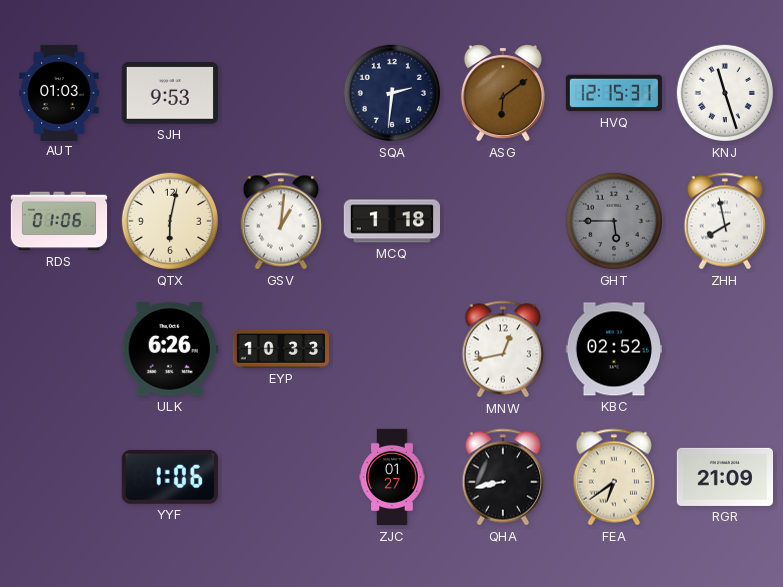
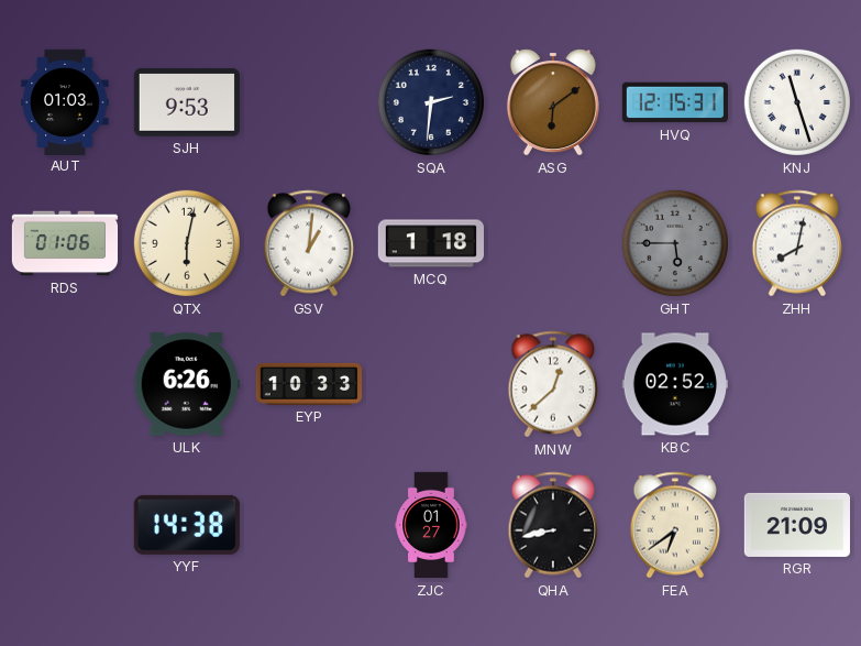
ZHH: 7:58 -> 8:02 (797, 243)
MNW: 12:43 -> 12:38 (553, 384)
YYF: 1:06 -> 14:38 (187, 525)
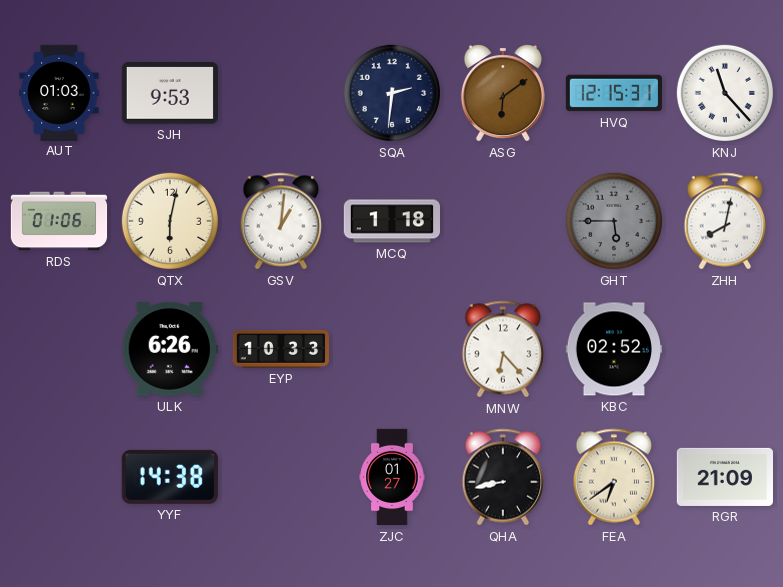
KNJ: 11:27 -> 11:23 (725, 93)
MNW: 12:38 -> 6:23 (503, 349)
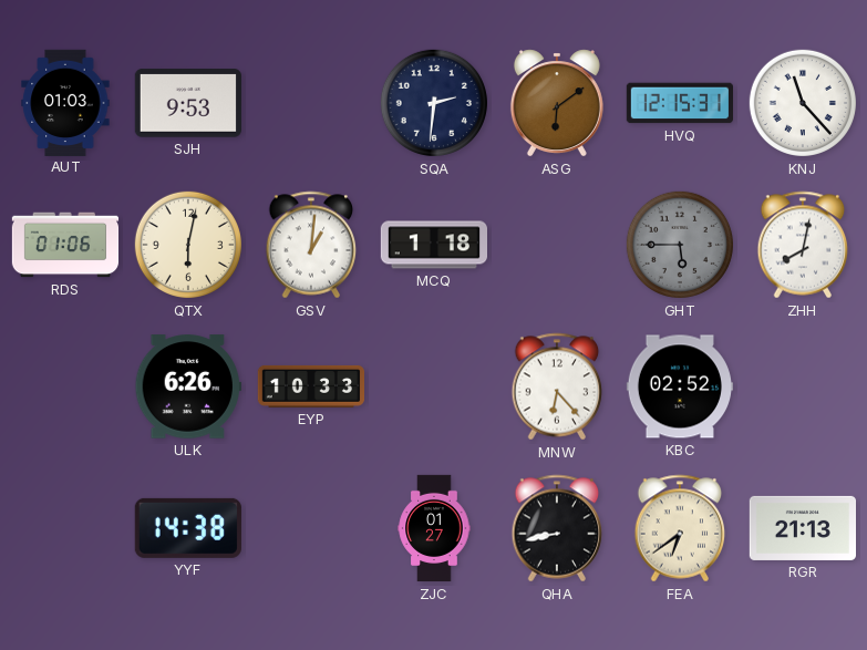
RGR: 21:09 -> 21:13 (802, 528)
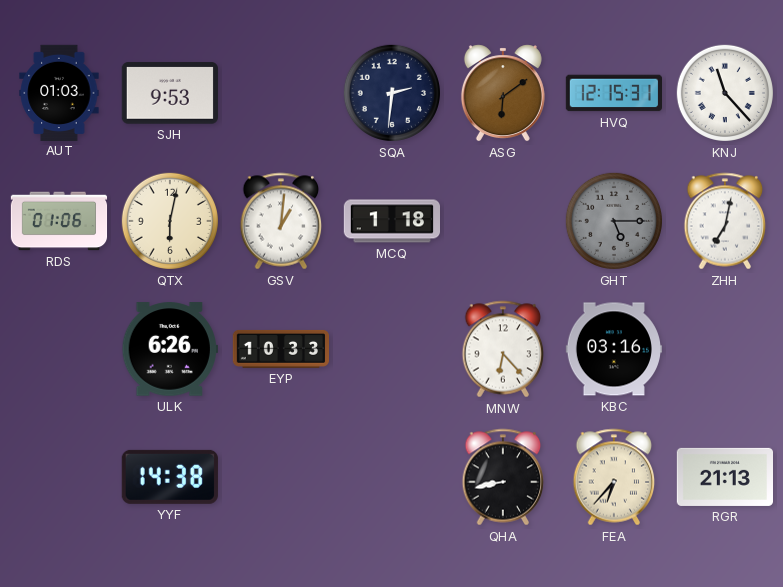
GHT: 5:45 -> 5:15 (614, 221)
ZHH: 8:02 -> 7:02 (725, 221)
KBC: 02:52 -> 03:16 (613, 349)
ZJC: 01:27 -> none (434, 528)
FEA: 6:39 -> 6:37 (614, 477)
